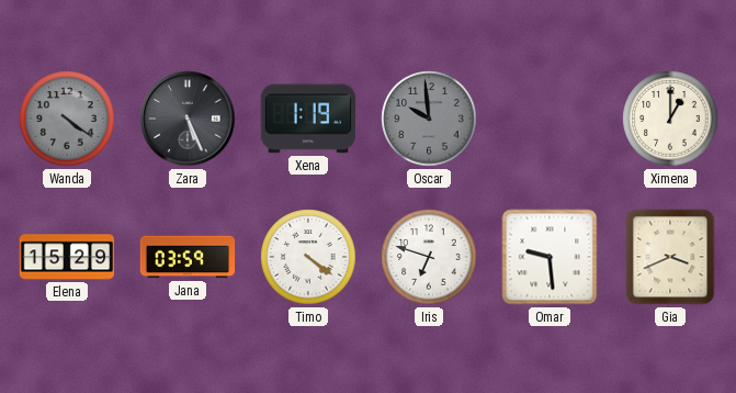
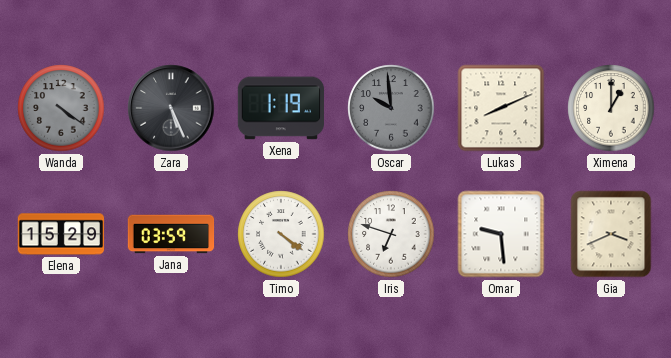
Lukas: none -> 8:11 (501, 108)
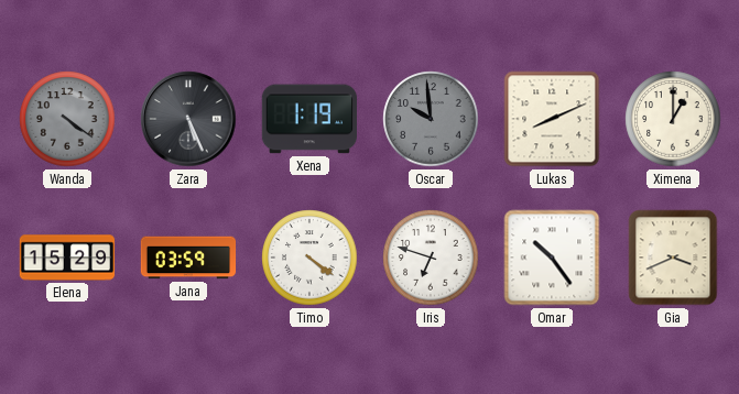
Omar: 9:29 -> 10:24 (552, 258)
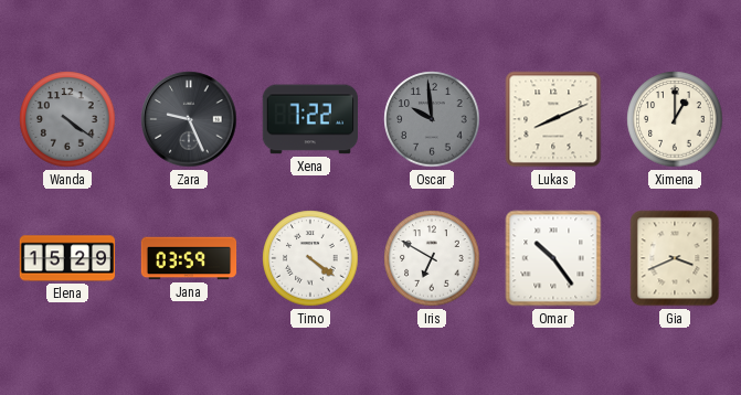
Zara: 5:26 -> 9:26 (189, 119)
Xena: 1:19 -> 7:22 (309, 119)
Iris: 6:48 -> 6:50 (432, 258)
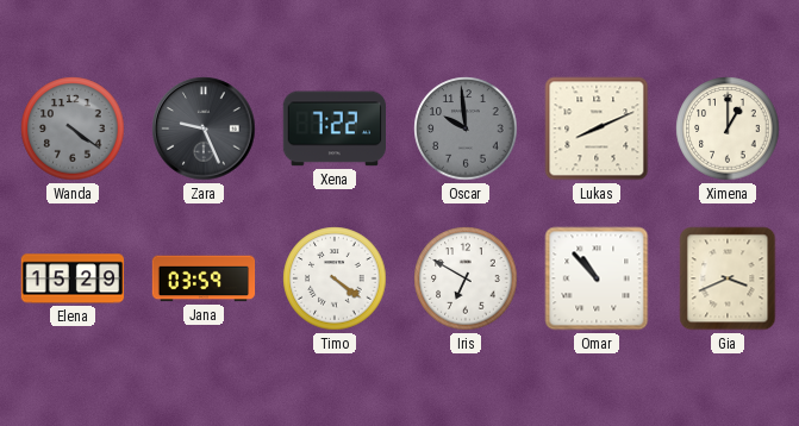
Omar: 10:24 -> 10:53 (597, 278)
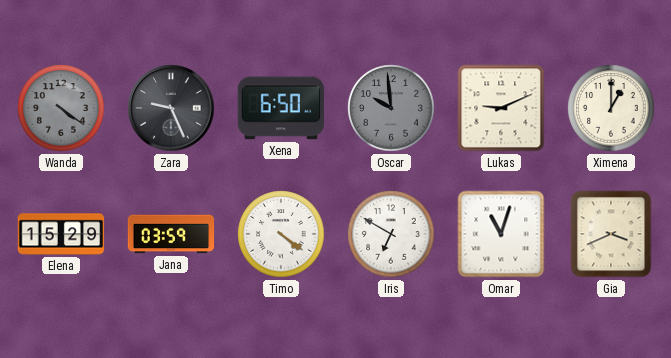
Xena: 7:22 -> 6:50 (280, 108)
Lukas: 8:11 -> 9:11 (501, 108)
Omar: 10:53 -> 11:03 (501, 234)
